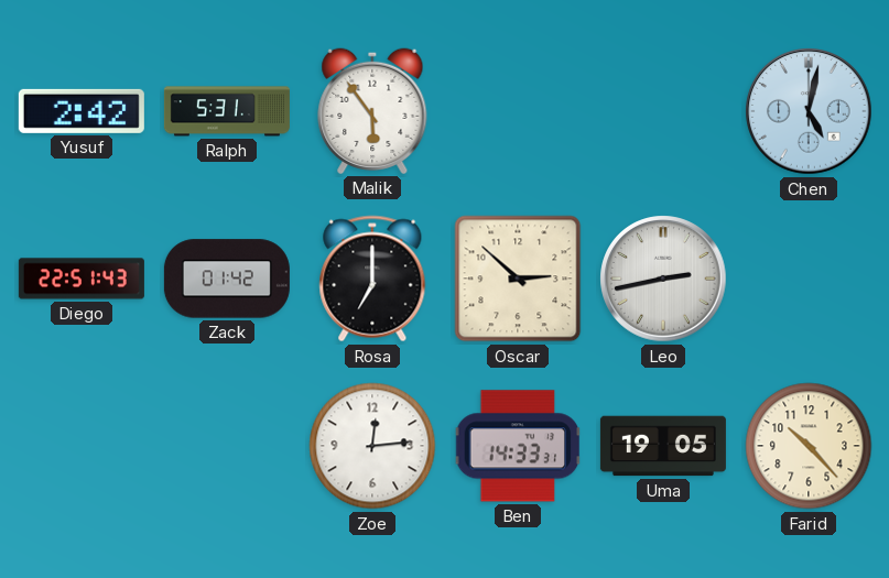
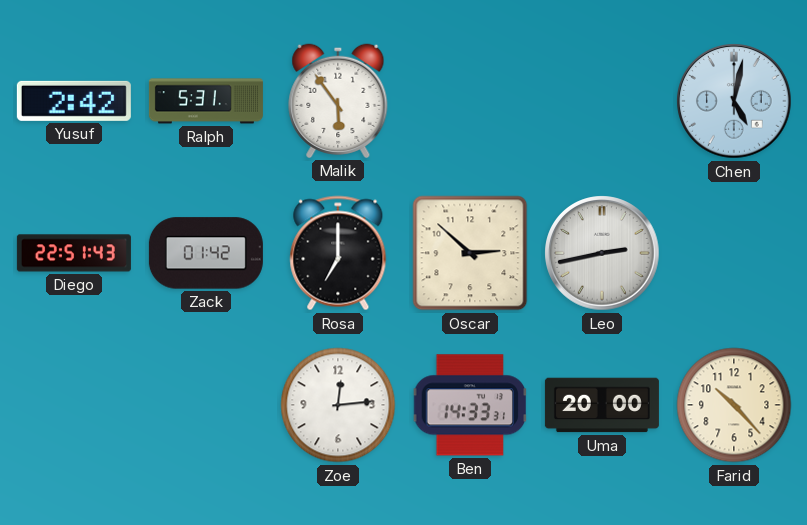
Uma: 19:05 -> 20:00 (602, 405)
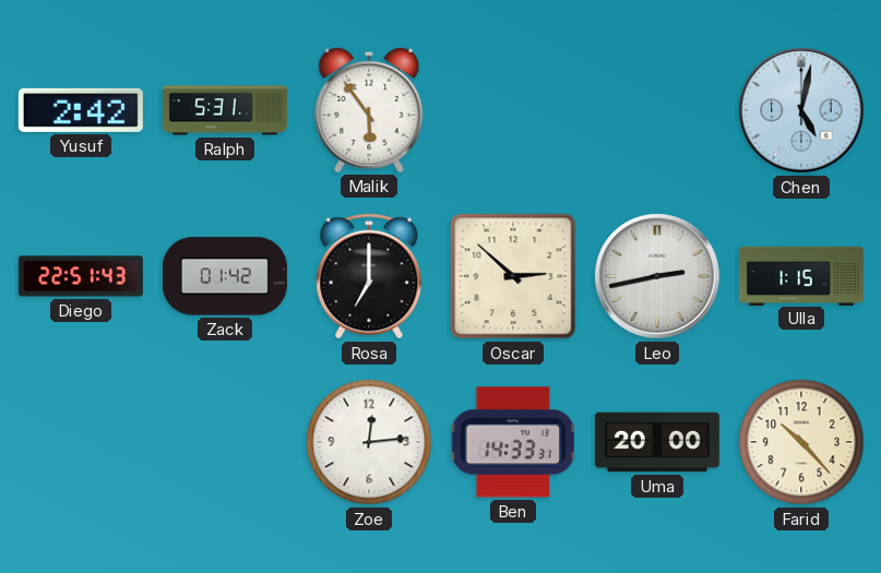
Ulla: none -> 1:15 (801, 275)
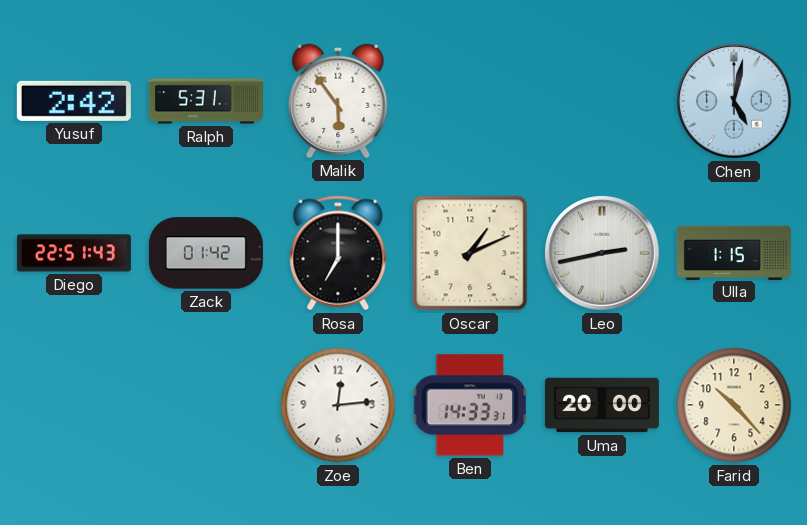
Oscar: 2:52 -> 1:11 (470, 253)
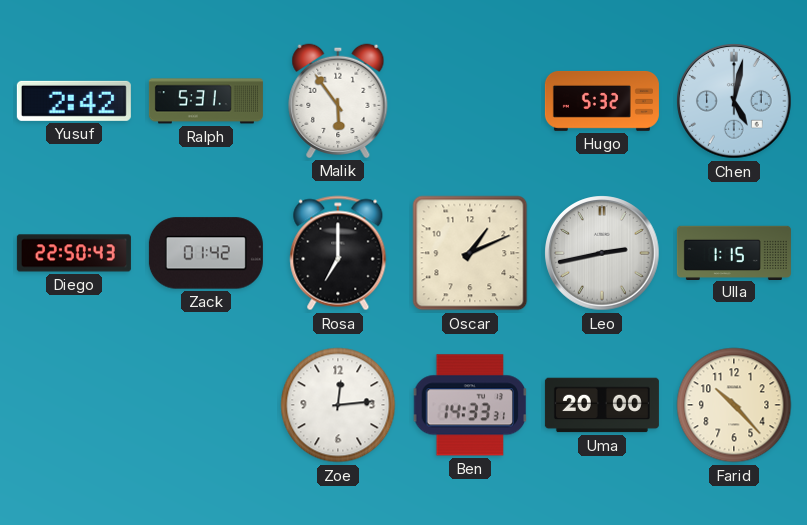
Hugo: none -> 5:32 (602, 101)
Diego: 22:51 -> 22:50 (74, 253)
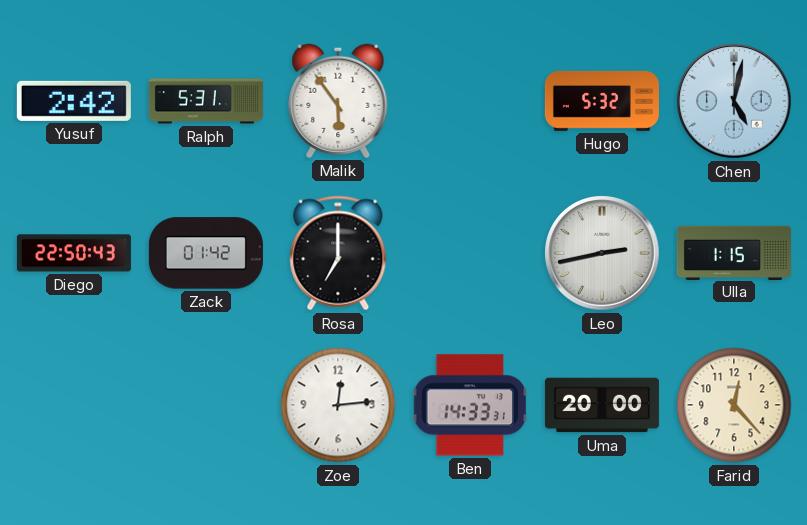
Oscar: 1:11 -> none (470, 253)
Farid: 10:23 -> 12:23 (734, 405)
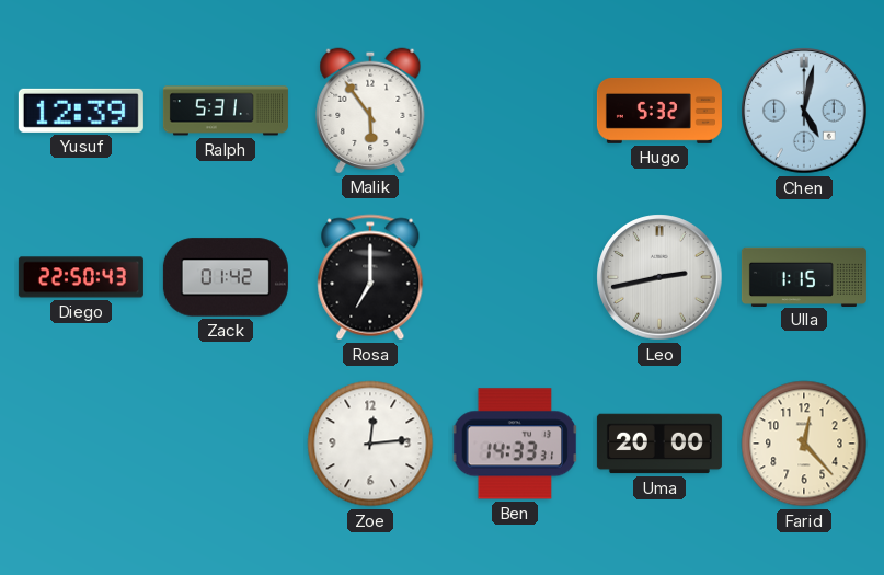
Yusuf: 2:42 -> 12:39 (81, 111)
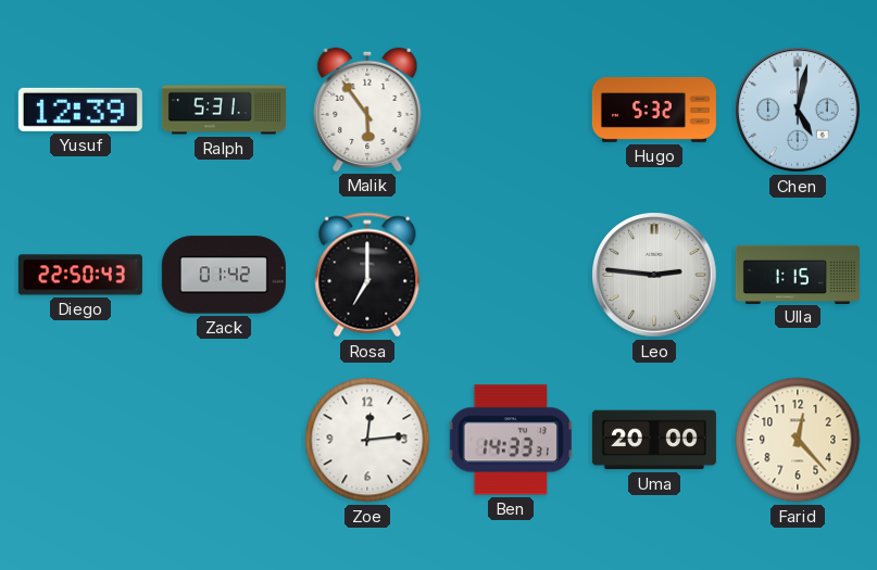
Leo: 2:43 -> 2:46 (654, 275)
